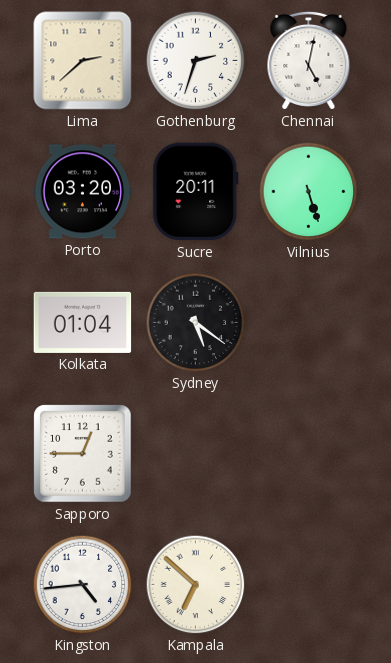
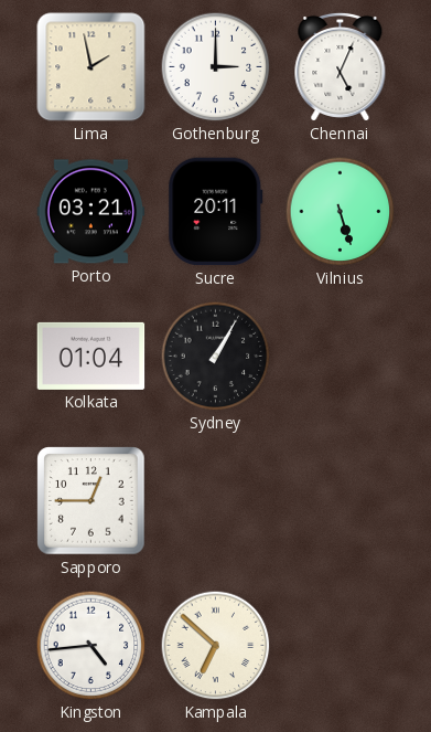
Lima: 2:38 -> 1:58 (91, 67)
Gothenburg: 2:33 -> 3:00 (216, 67)
Chennai: 5:02 -> 5:04 (341, 66)
Porto: 03:20 -> 03:21 (91, 212)
Sydney: 5:21 -> 1:05 (216, 357)
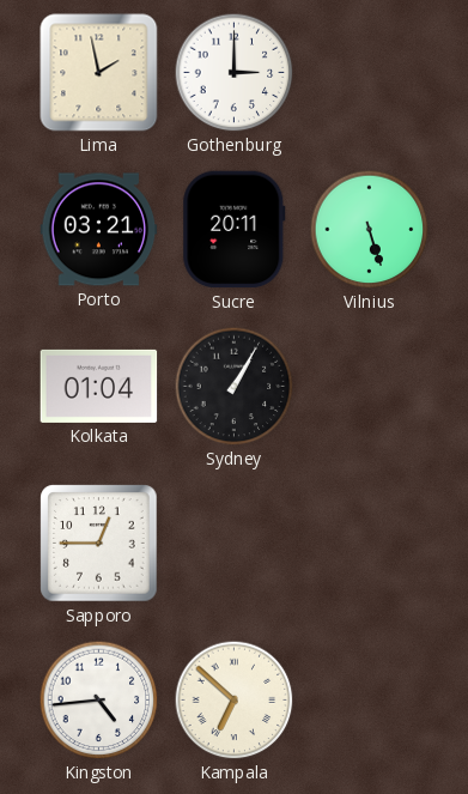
Chennai: 5:04 -> none (341, 66)
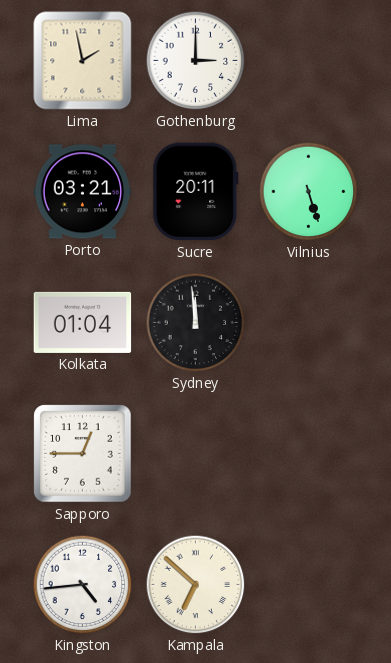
Sydney: 1:05 -> 11:59 (196, 323)
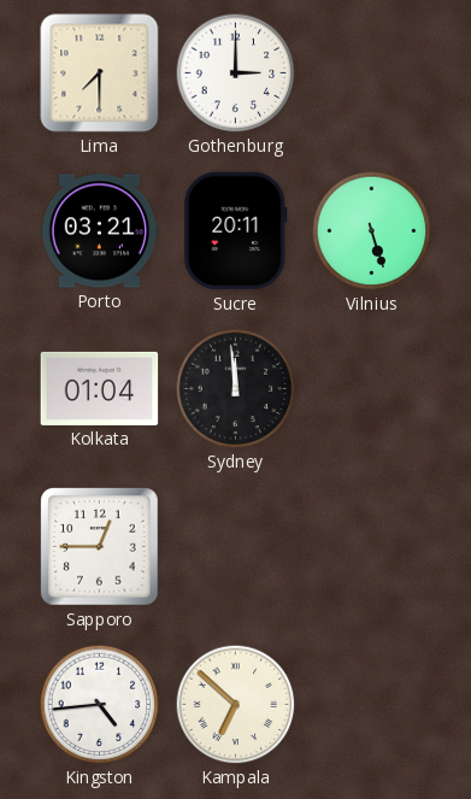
Lima: 1:58 -> 7:30 (100, 74)
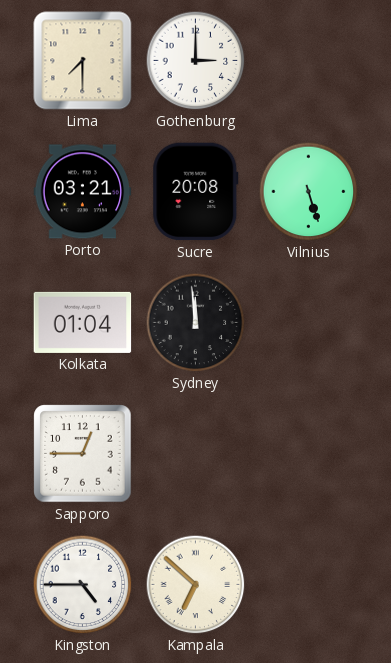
Sucre: 20:11 -> 20:08 (196, 192)
Kingston: 4:44 -> 4:45 (83, 585)
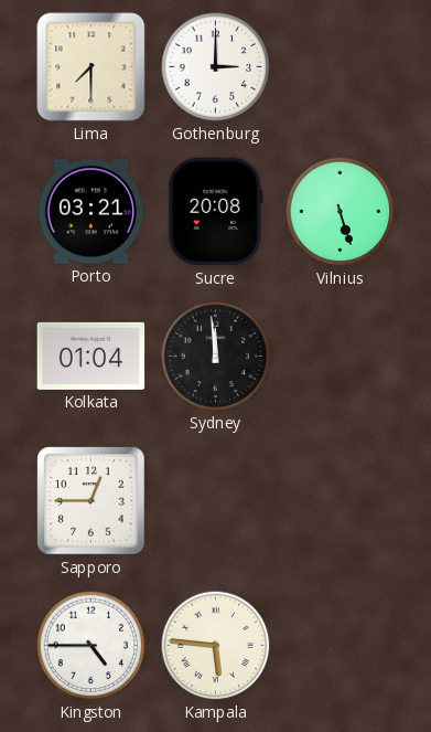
Kampala: 6:52 -> 5:46 (216, 646)
